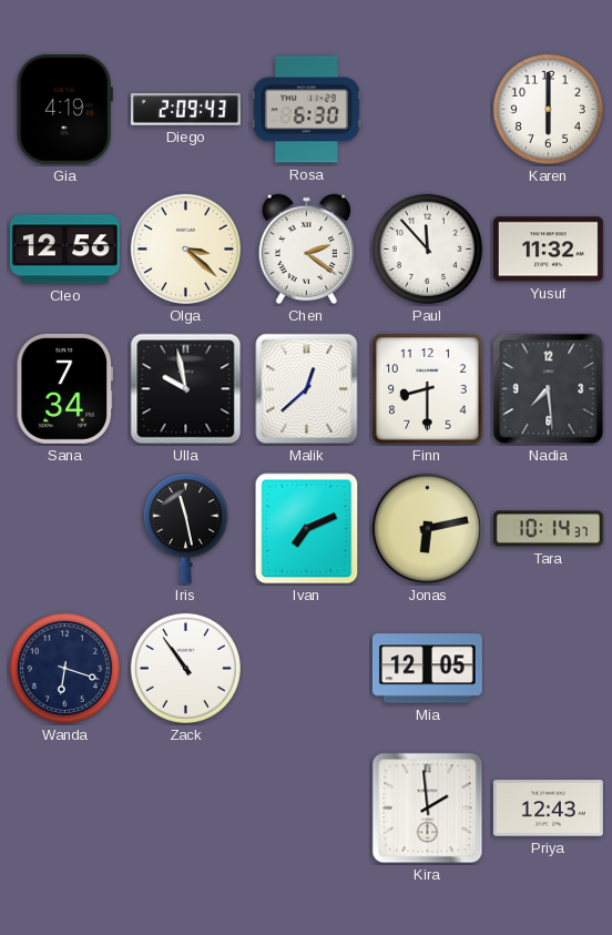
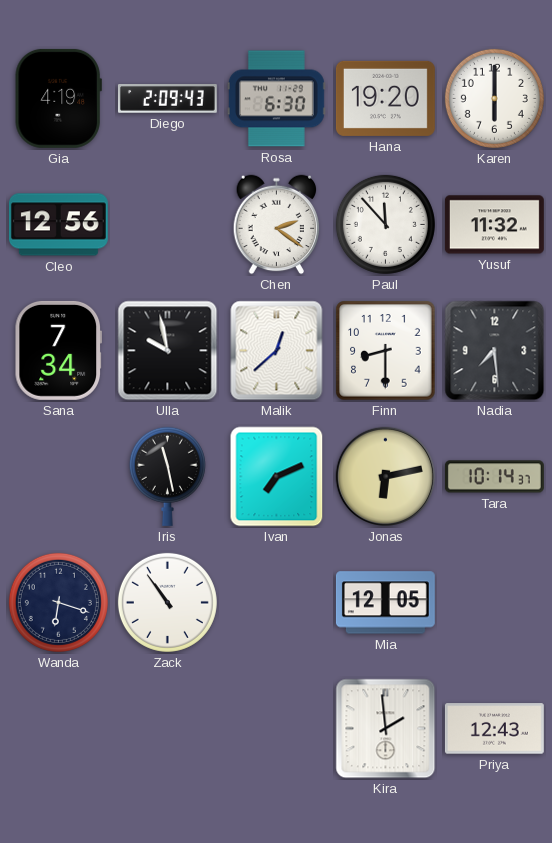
Hana: none -> 19:20 (385, 98)
Olga: 3:22 -> none (185, 248)
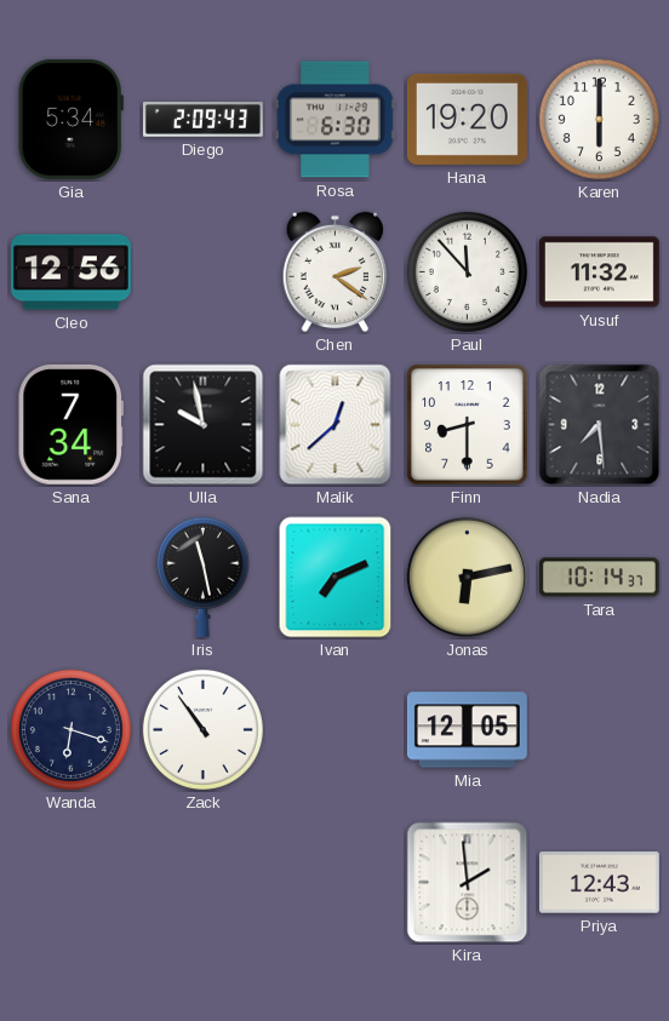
Gia: 4:19 -> 5:34 (70, 119)
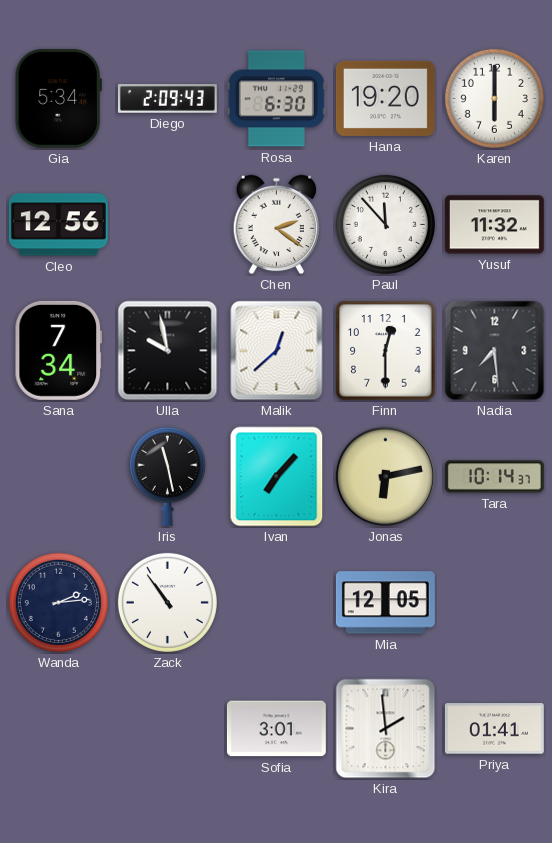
Finn: 8:30 -> 12:30 (386, 351)
Ivan: 7:11 -> 7:07 (277, 477)
Wanda: 6:18 -> 2:14 (58, 602)
Sofia: none -> 3:01 (276, 729)
Priya: 12:43 -> 01:41 (494, 729)
